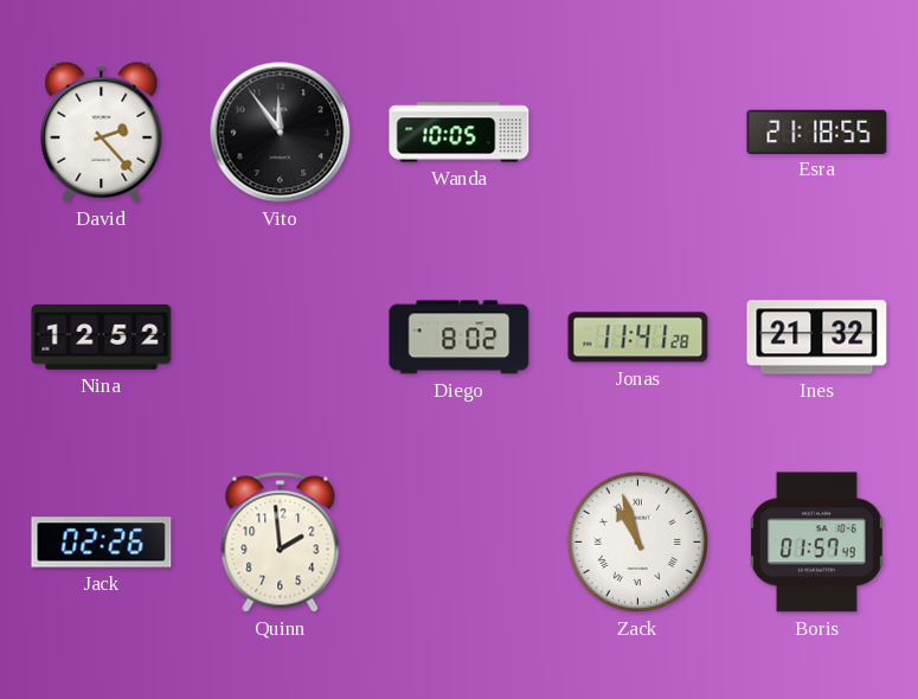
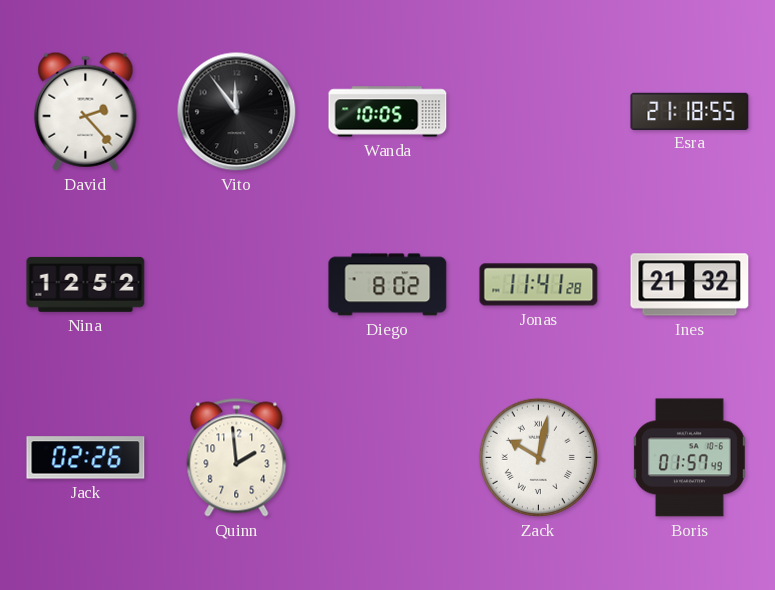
Zack: 10:57 -> 10:02 (538, 457)
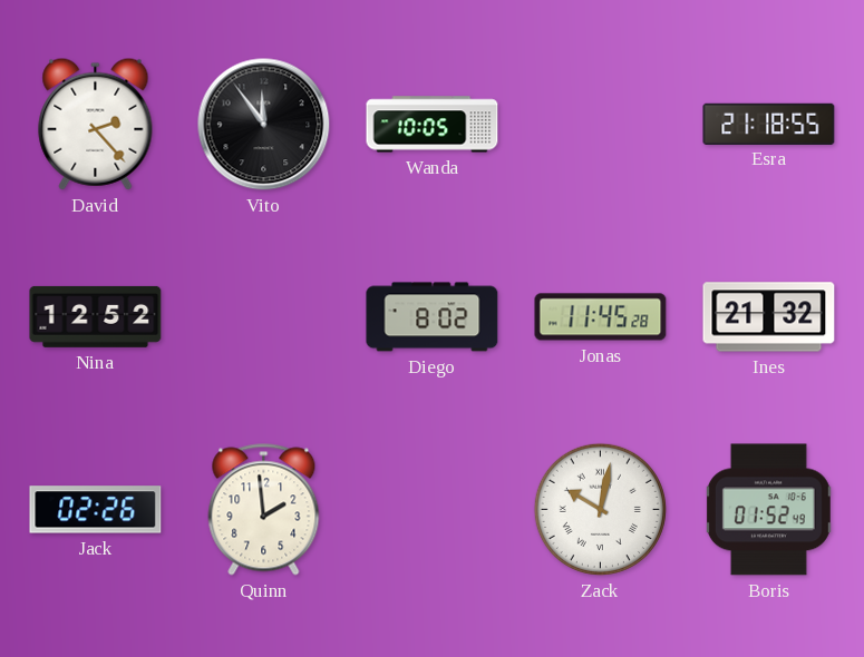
Jonas: 11:41 -> 11:45 (601, 317)
Boris: 01:57 -> 01:52 (768, 510)
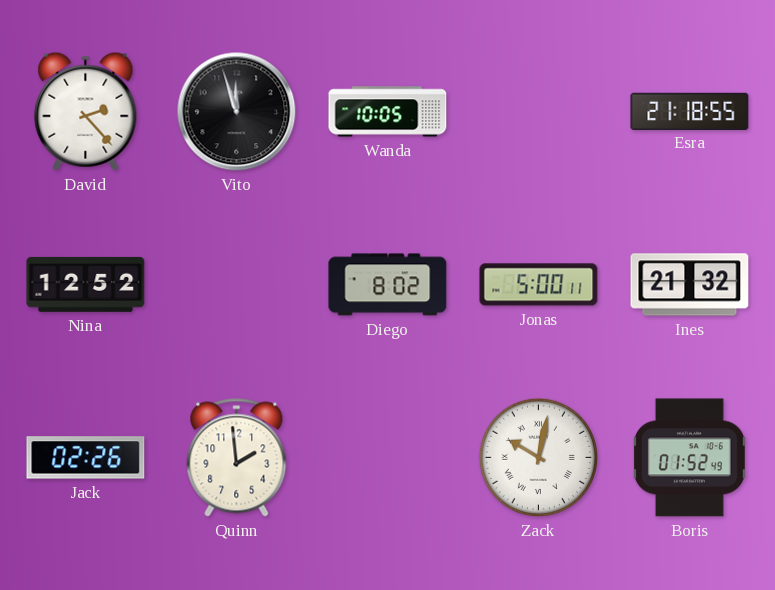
Vito: 11:54 -> 11:57 (237, 112)
Jonas: 11:45 -> 5:00 (539, 285)
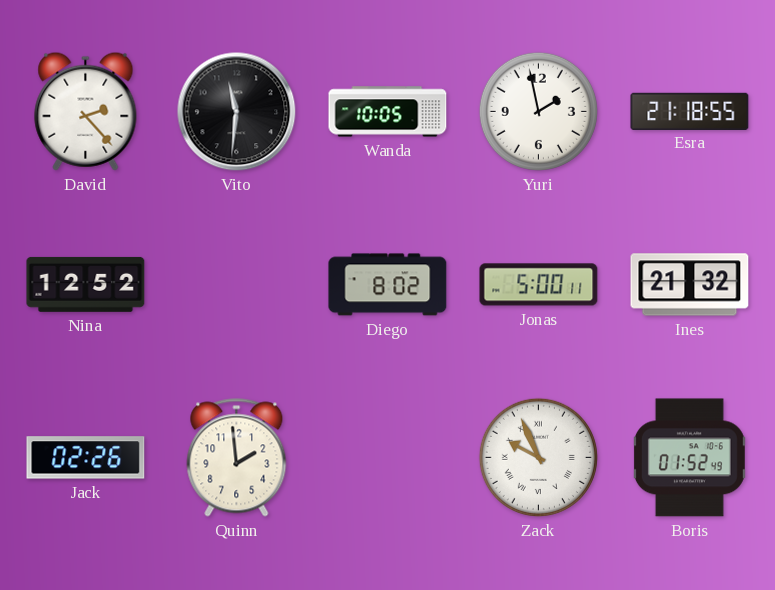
Vito: 11:57 -> 11:31 (237, 112)
Yuri: none -> 1:58 (538, 111)
Zack: 10:02 -> 9:56 (538, 457)
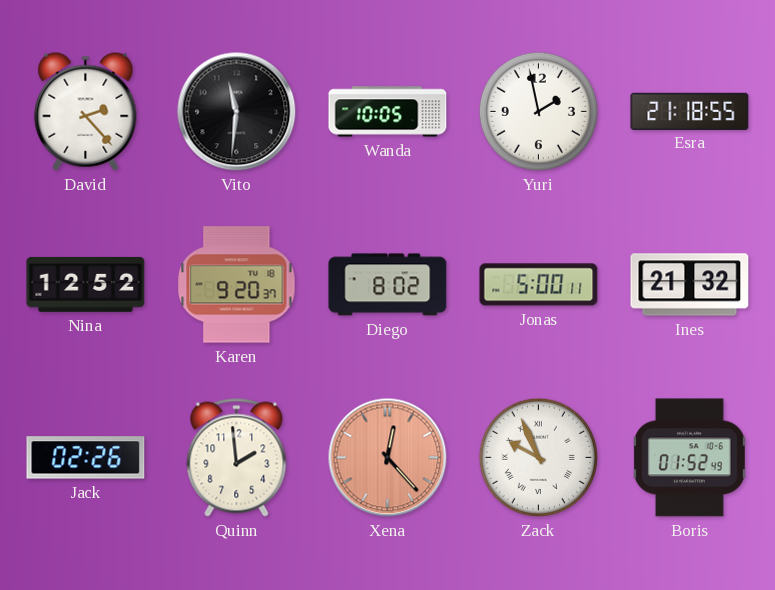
Karen: none -> 9:20 (237, 285)
Xena: none -> 12:23 (388, 458)
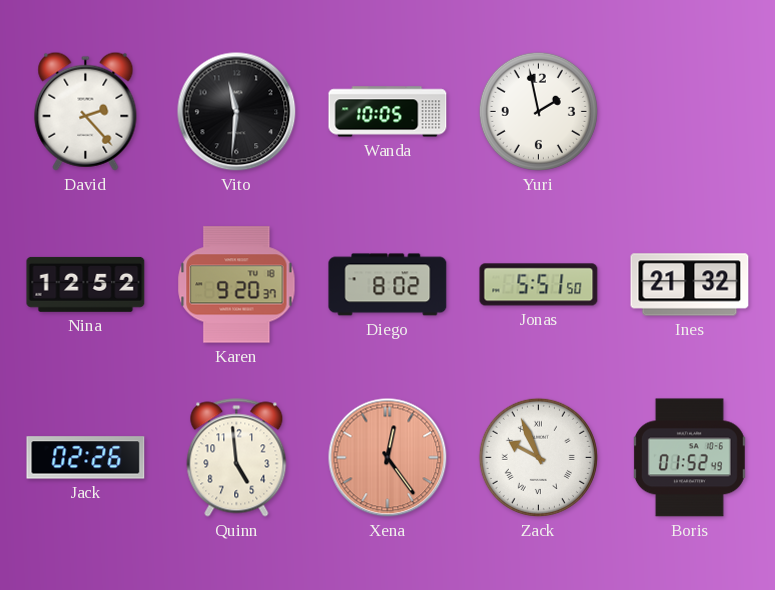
Esra: 21:18 -> none (690, 111)
Jonas: 5:00 -> 5:51 (539, 285)
Quinn: 1:59 -> 4:59 (237, 458)
Xena: 12:23 -> 12:24 (388, 458)
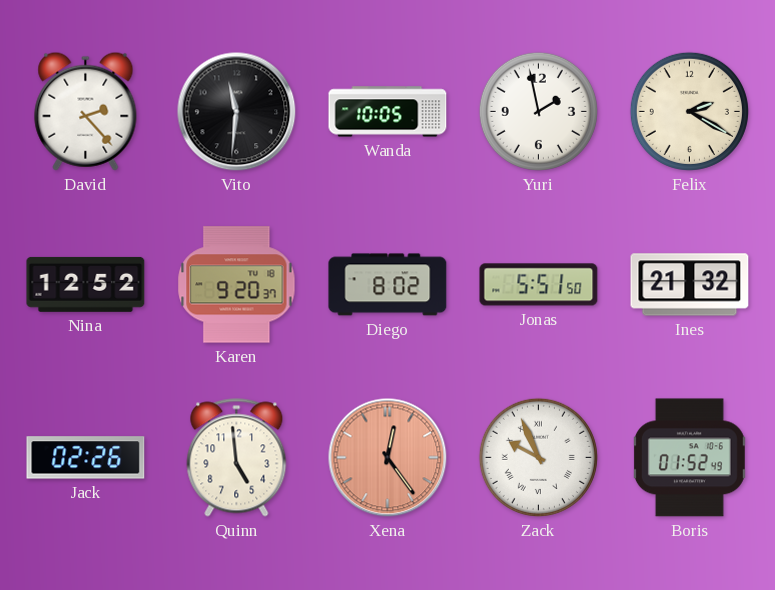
Felix: none -> 2:20 (689, 111)
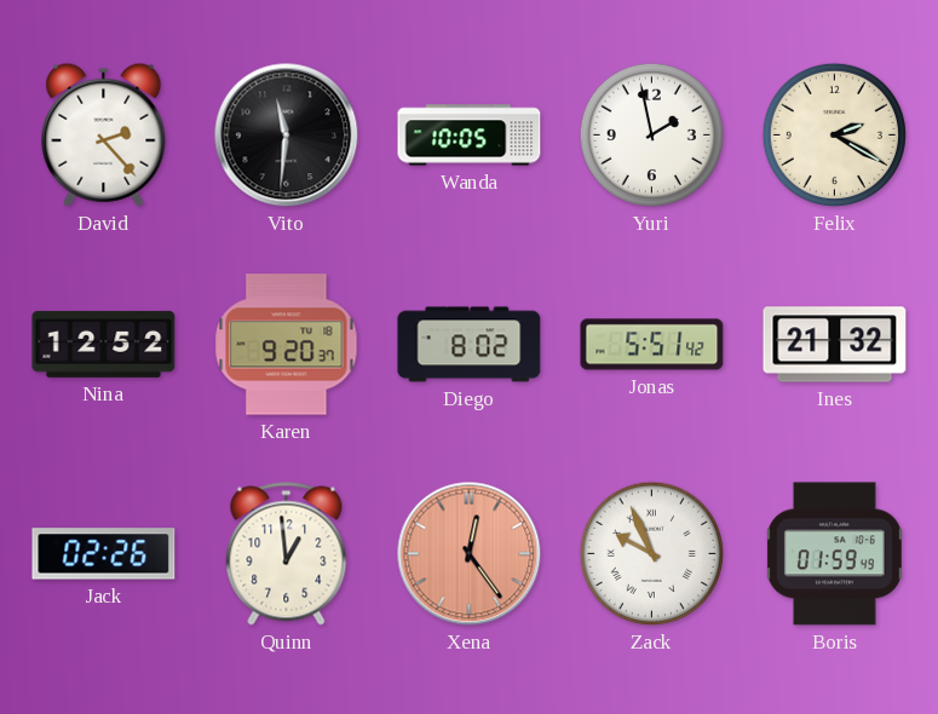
Jonas: 5:51:50 -> 5:51:42 (652, 345)
Quinn: 4:59 -> 12:59 (287, 554)
Boris: 01:52 -> 01:59 (834, 554)
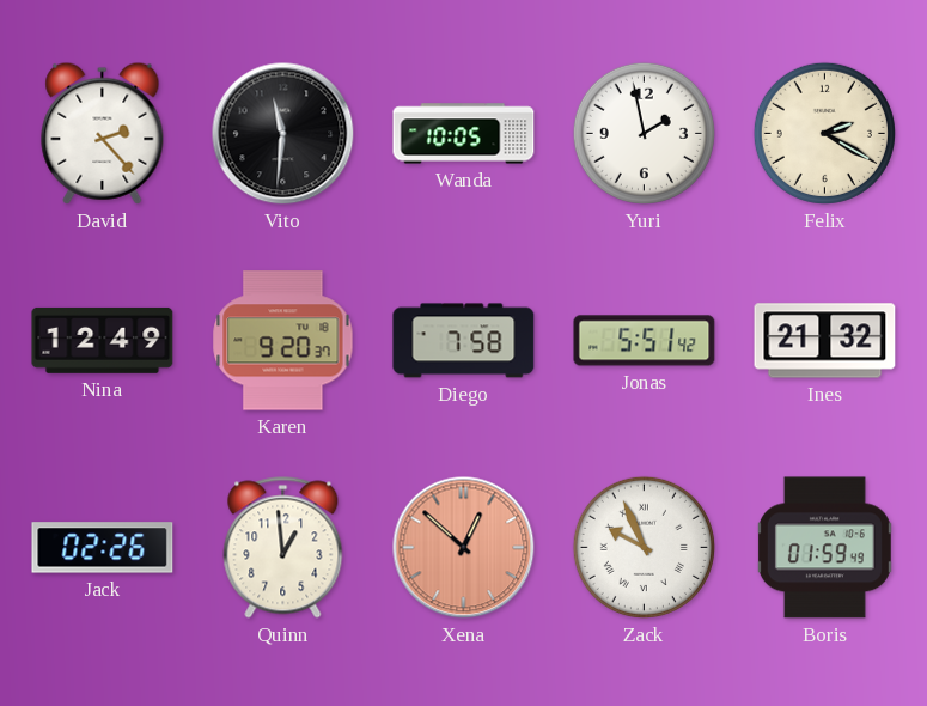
Nina: 12:52 -> 12:49 (103, 340)
Diego: 8:02 -> 7:58 (464, 341)
Xena: 12:24 -> 12:52 (464, 548)
